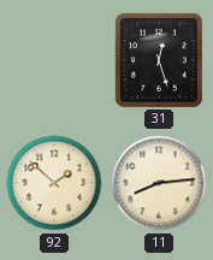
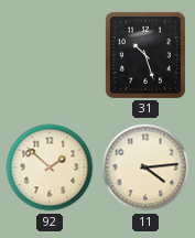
31: 12:27 -> 10:27 (145, 55)
11: 8:14 -> 4:14 (145, 167)
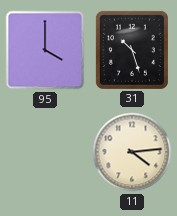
95: none -> 4:00 (45, 50)
92: 1:52 -> none (50, 167)
